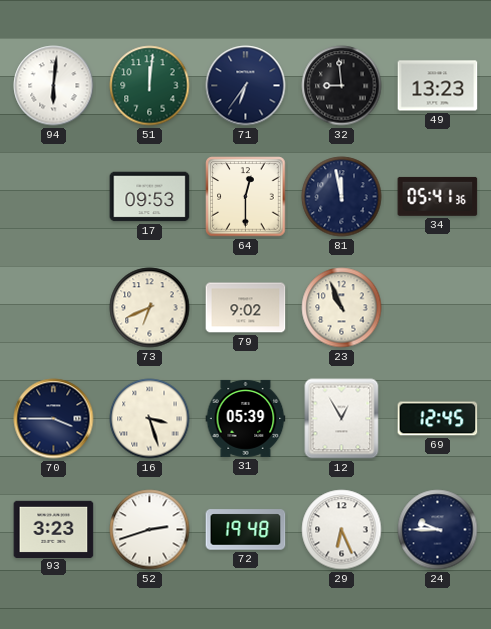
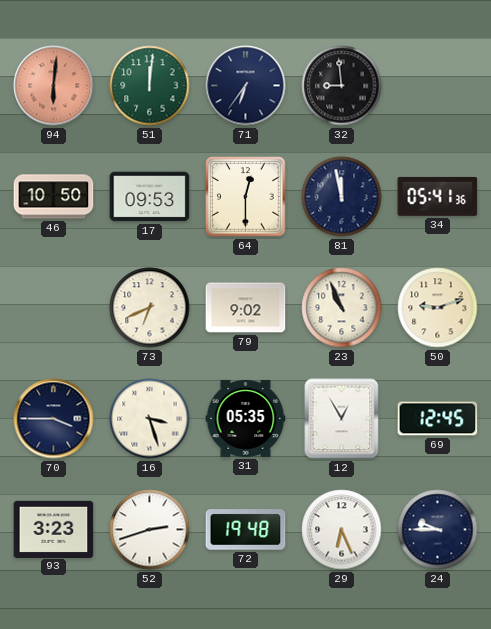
94 dial: white -> salmon (54, 86)
49: 13:23 -> none (438, 86)
46: none -> 10:50 (54, 197)
50: none -> 9:12 (438, 308)
31: 05:39 -> 05:35 (246, 418)
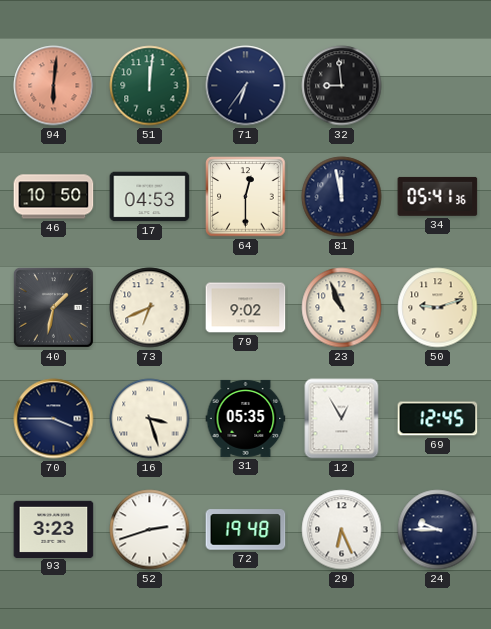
17: 09:53 -> 04:53 (150, 197)
40: none -> 1:32 (53, 307)
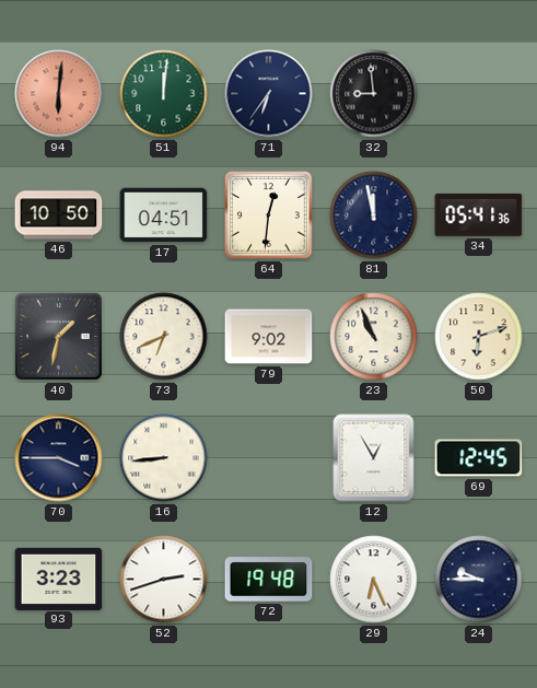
17: 04:53 -> 04:51 (164, 215)
64: 12:30 -> 12:31 (269, 215)
50: 9:12 -> 6:12 (479, 337)
16: 3:27 -> 8:44 (164, 458)
31: 05:35 -> none (246, 418)
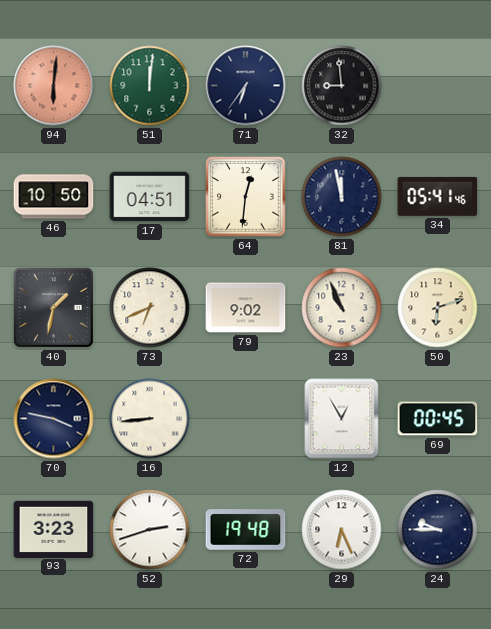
34: 05:41:36 -> 05:41:46 (438, 196)
70: 3:45 -> 3:47 (54, 419)
69: 12:45 -> 00:45 (438, 419)
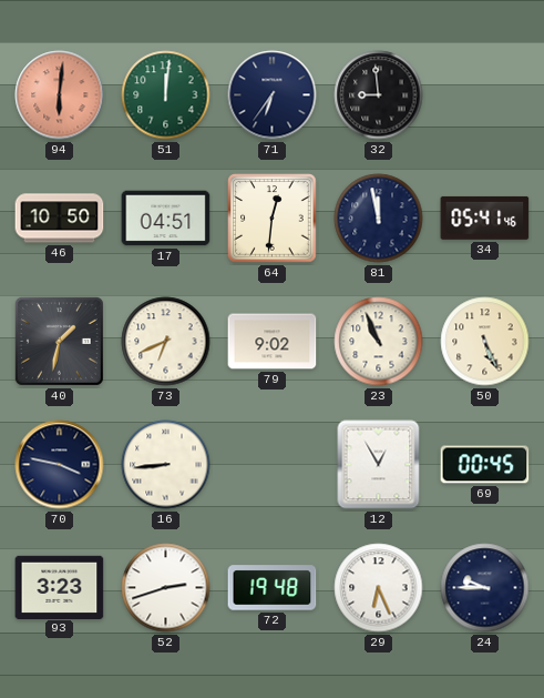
50: 6:12 -> 5:26 (485, 342)
